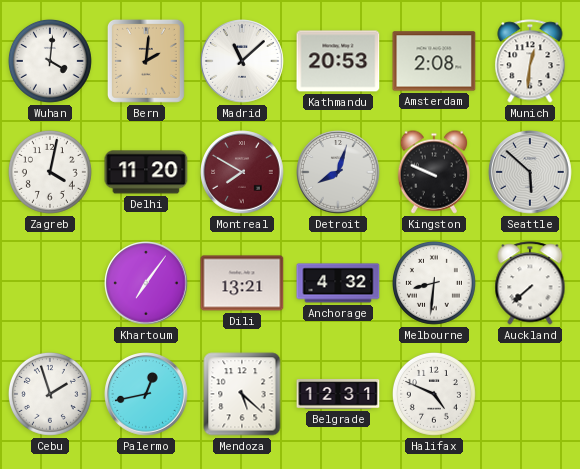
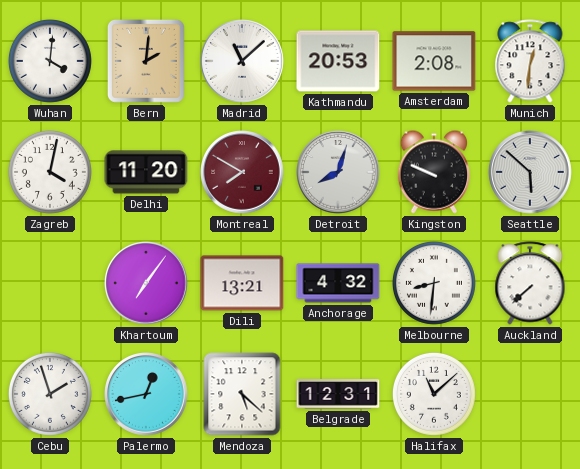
Halifax: 4:49 -> 11:08 (434, 394)
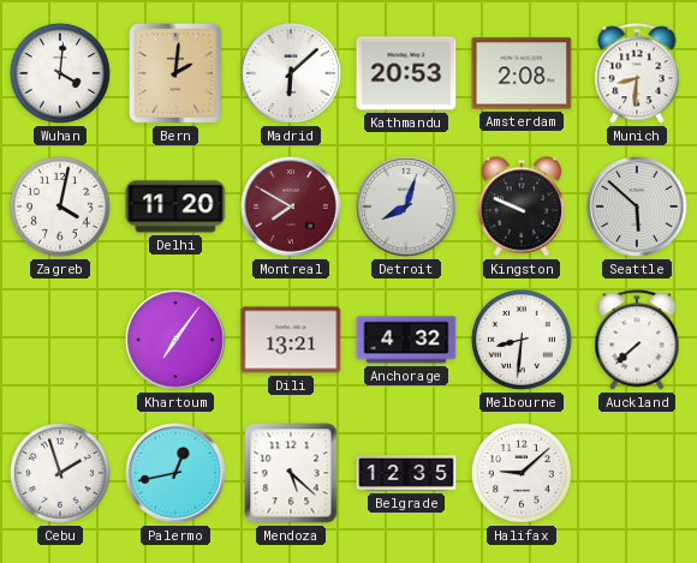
Madrid: 11:08 -> 6:08 (291, 73)
Munich: 12:31 -> 8:31 (637, 73)
Belgrade: 12:31 -> 12:35 (406, 473)
Halifax: 11:08 -> 9:08 (522, 473)
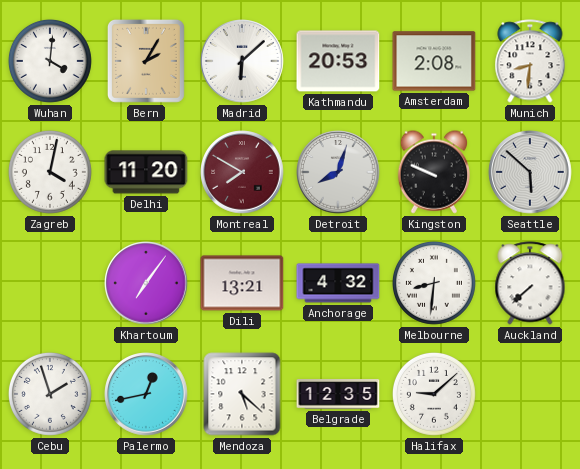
Bern: 2:01 -> 2:05 (146, 61)
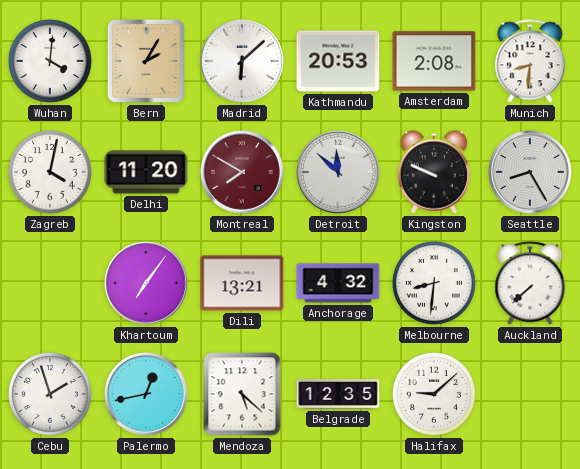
Detroit: 8:03 -> 11:52 (338, 172)
Seattle: 5:52 -> 8:25 (530, 172)
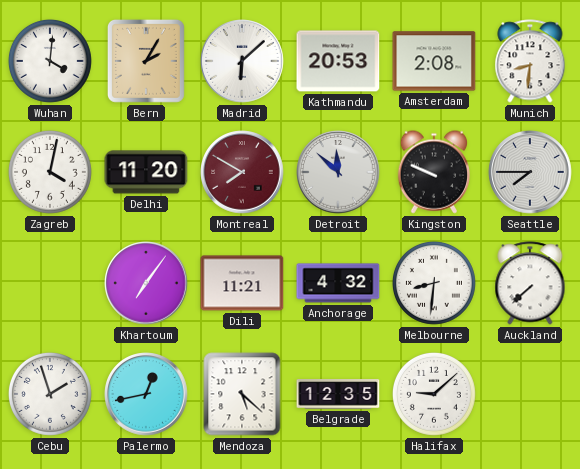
Seattle: 8:25 -> 7:45 (530, 172)
Dili: 13:21 -> 11:21 (242, 283)
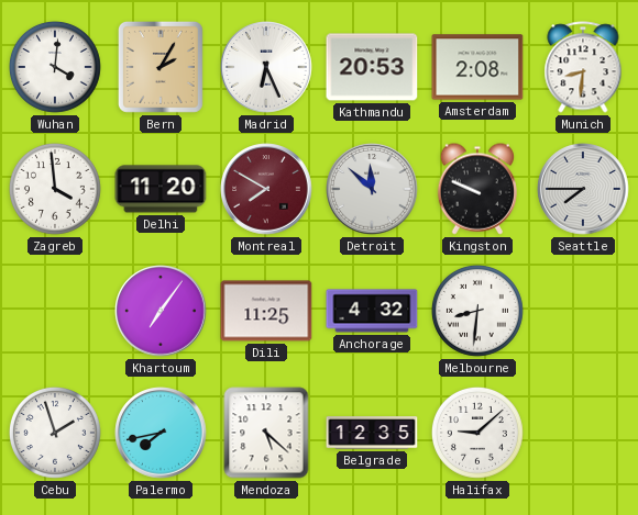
Madrid: 6:08 -> 6:26 (266, 67)
Zagreb: 4:02 -> 3:59 (55, 189)
Dili: 11:21 -> 11:25 (266, 311)
Auckland: 7:38 -> none (530, 283)
Palermo: 12:43 -> 7:43 (161, 433)
